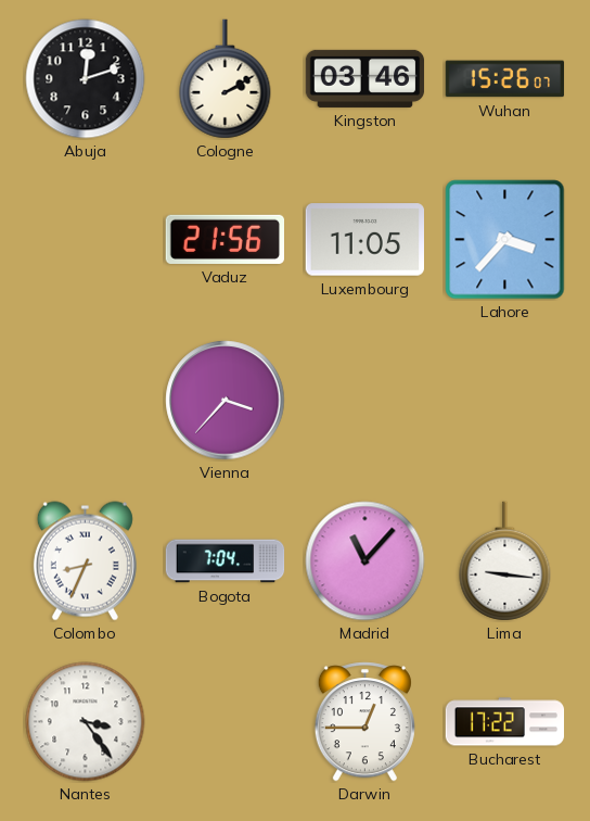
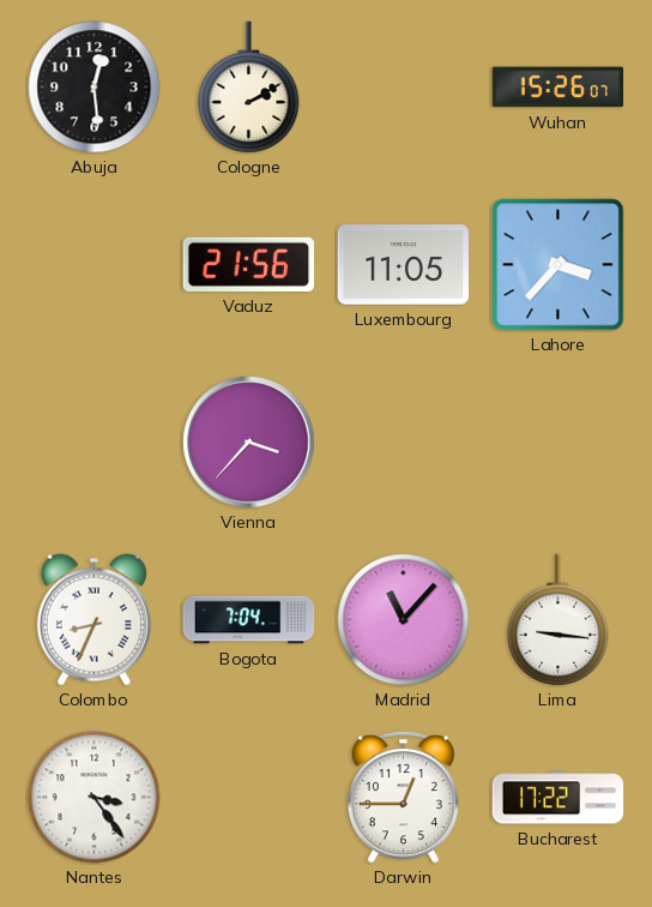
Abuja: 12:12 -> 12:29 (95, 88)
Kingston: 03:46 -> none (365, 78)
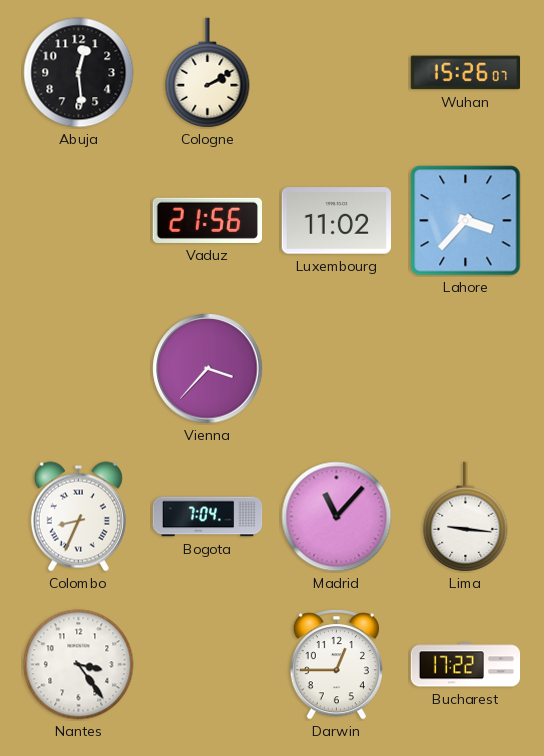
Luxembourg: 11:05 -> 11:02 (336, 221)
